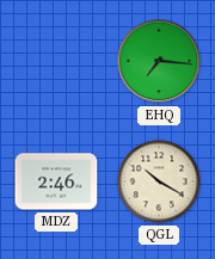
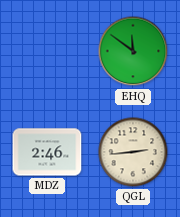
EHQ: 7:16 -> 11:51 (133, 51)
QGL: 10:20 -> 2:44 (133, 152)
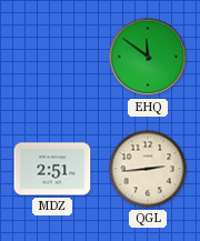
MDZ: 2:46 -> 2:51 (52, 169)
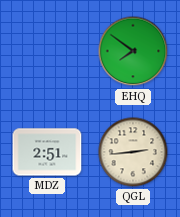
EHQ: 11:51 -> 7:51 (133, 51)
